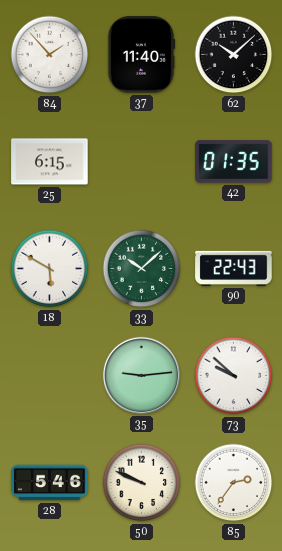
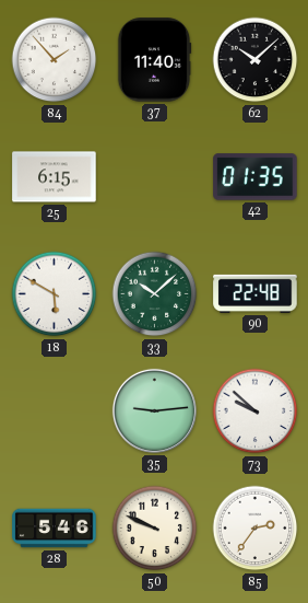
90: 22:43 -> 22:48 (256, 293)
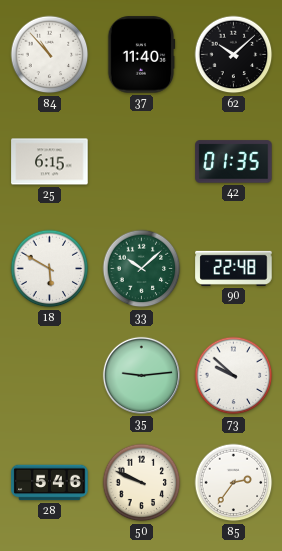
84: 1:53 -> 10:53 (50, 55)
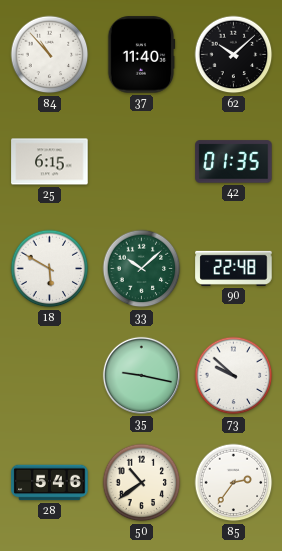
35: 9:14 -> 9:17 (141, 375)
50: 9:49 -> 10:39 (142, 483)
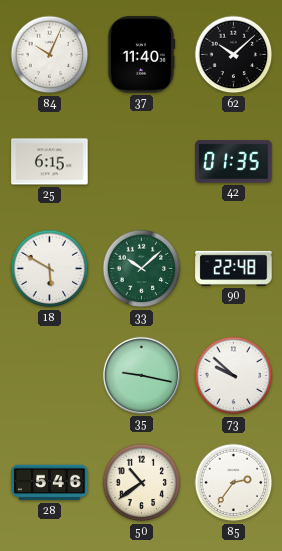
84: 10:53 -> 10:04 (50, 55)
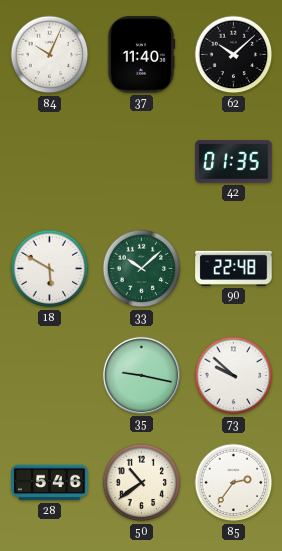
25: 6:15 -> none (50, 162)
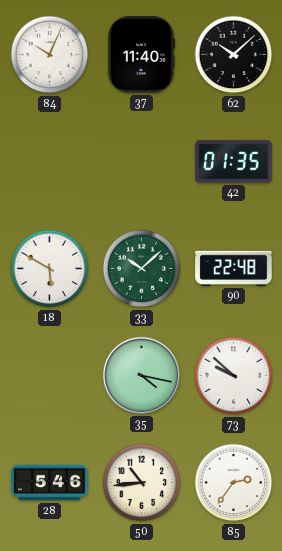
35: 9:17 -> 4:17 (141, 375)
50: 10:39 -> 10:44 (142, 483)
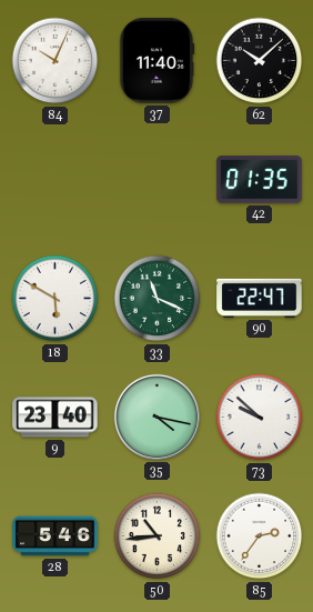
33: 10:08 -> 11:19 (158, 299)
90: 22:48 -> 22:47 (260, 298)
9: none -> 23:40 (55, 418)
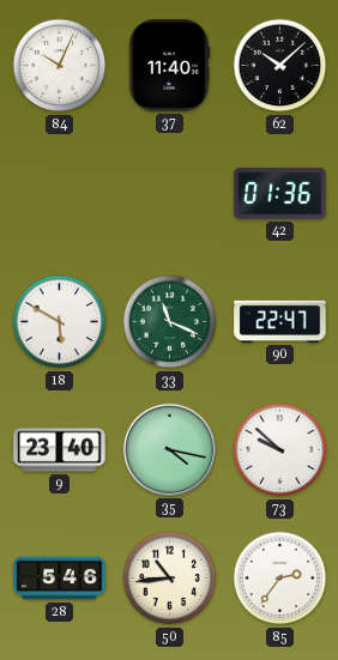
42: 01:35 -> 01:36 (280, 194)
